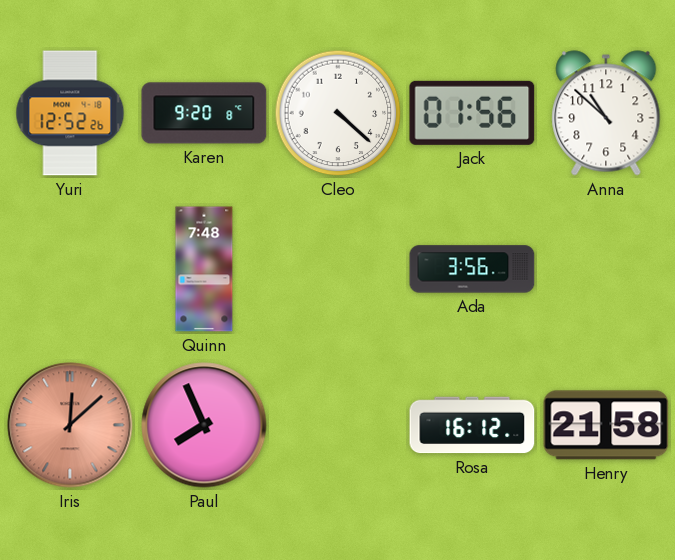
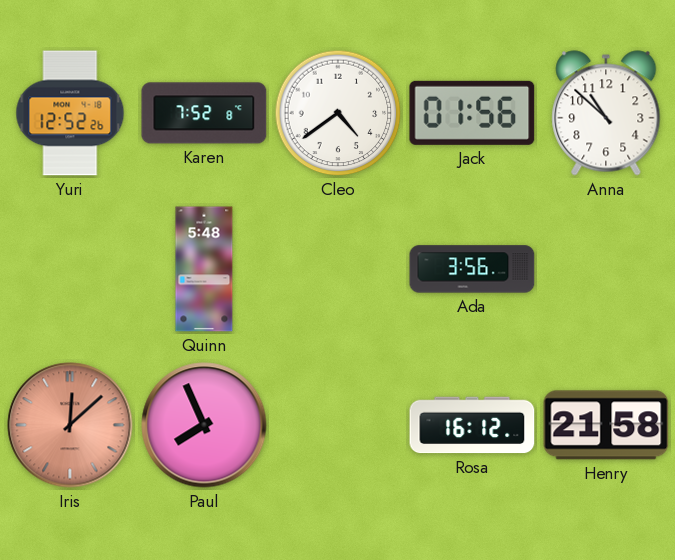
Karen: 9:20 -> 7:52 (204, 113)
Cleo: 4:22 -> 4:39 (338, 113)
Quinn: 7:48 -> 5:48 (204, 269)
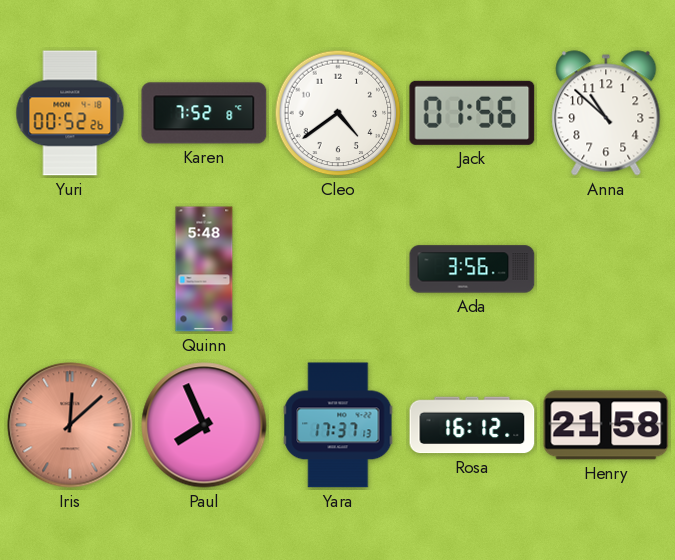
Yuri: 12:52 -> 00:52 (70, 113)
Yara: none -> 17:37 (338, 425)
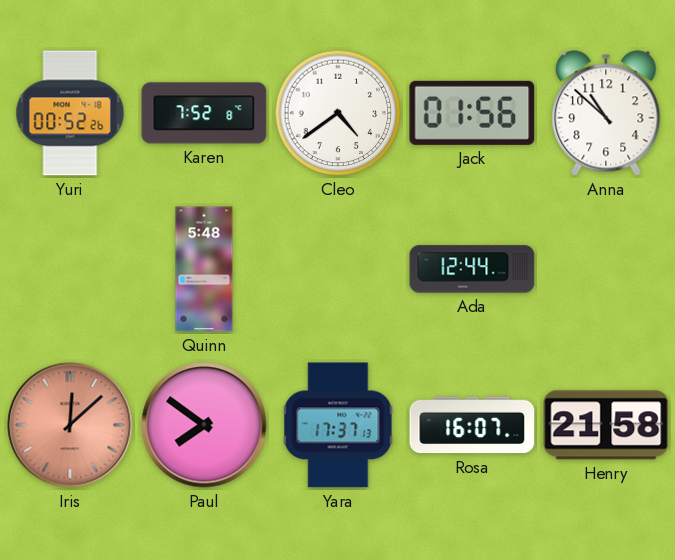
Ada: 3:56 -> 12:44 (472, 269)
Paul: 7:56 -> 7:51 (204, 425)
Rosa: 16:12 -> 16:07 (472, 425)
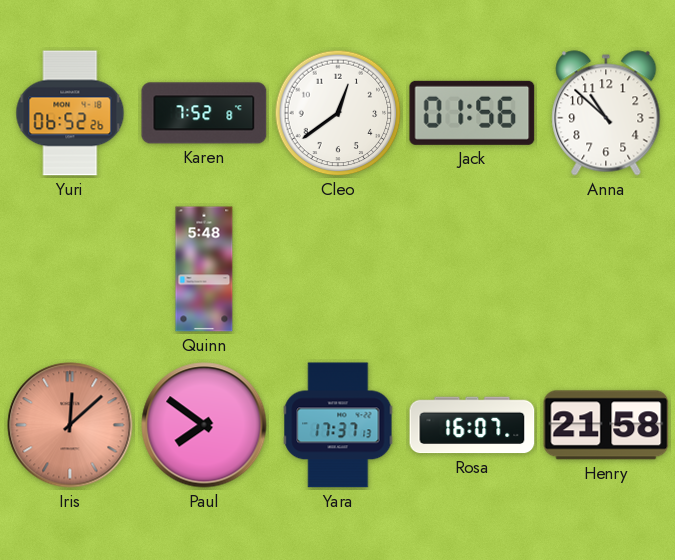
Yuri: 00:52 -> 06:52 (70, 113)
Cleo: 4:39 -> 12:39 (338, 113)
Ada: 12:44 -> none (472, 269)
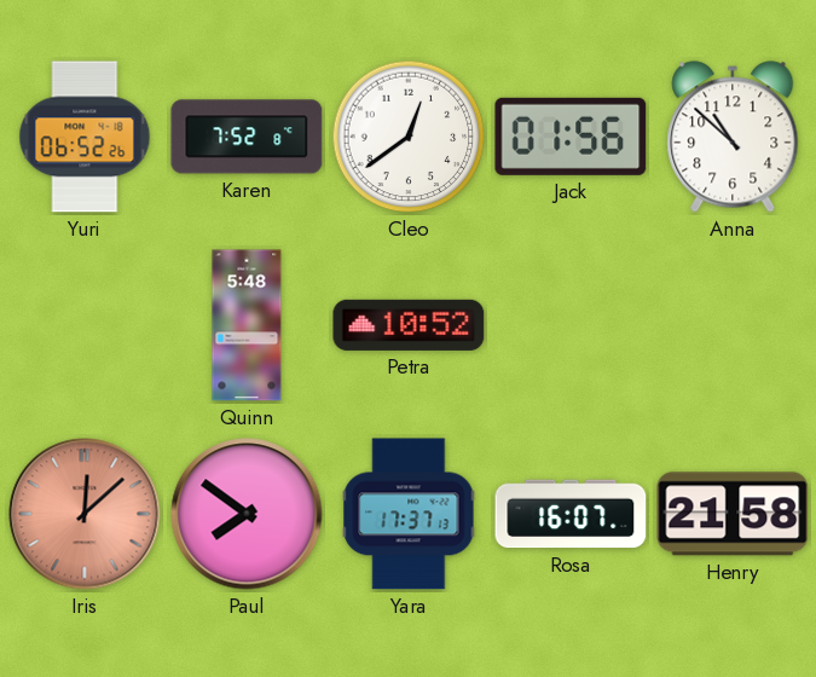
Petra: none -> 10:52 (409, 325)
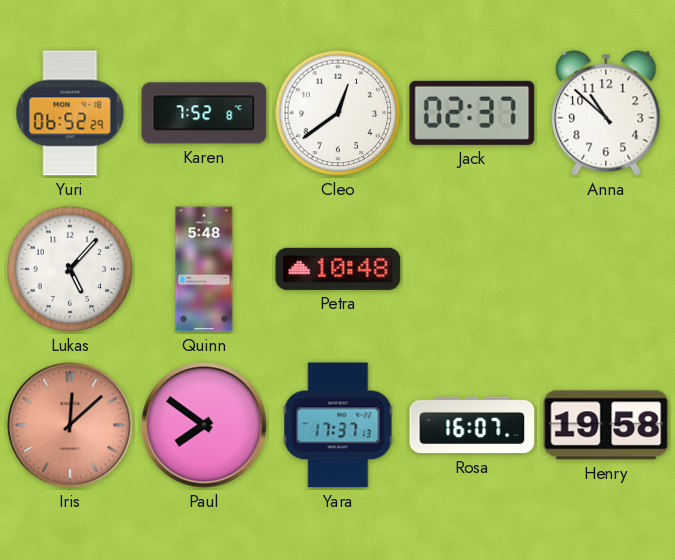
Yuri: 06:52:26 -> 06:52:29 (70, 113)
Jack: 01:56 -> 02:37 (472, 113)
Lukas: none -> 5:07 (70, 269)
Petra: 10:52 -> 10:48 (338, 269)
Henry: 21:58 -> 19:58 (606, 425)
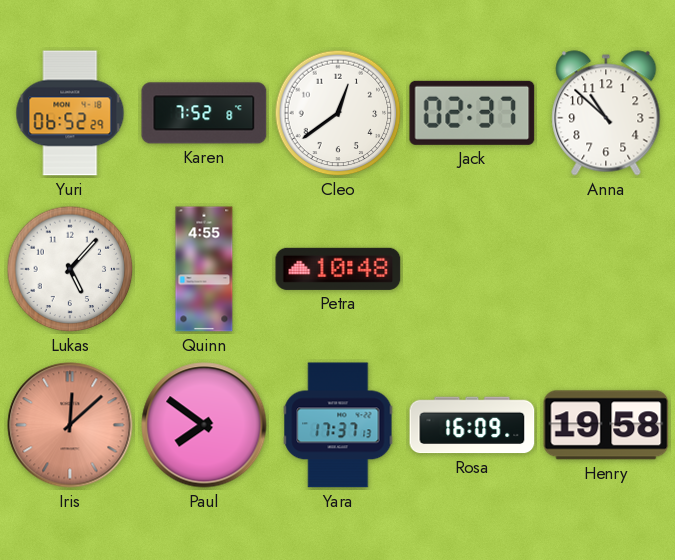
Quinn: 5:48 -> 4:55 (204, 269)
Rosa: 16:07 -> 16:09 (472, 425)
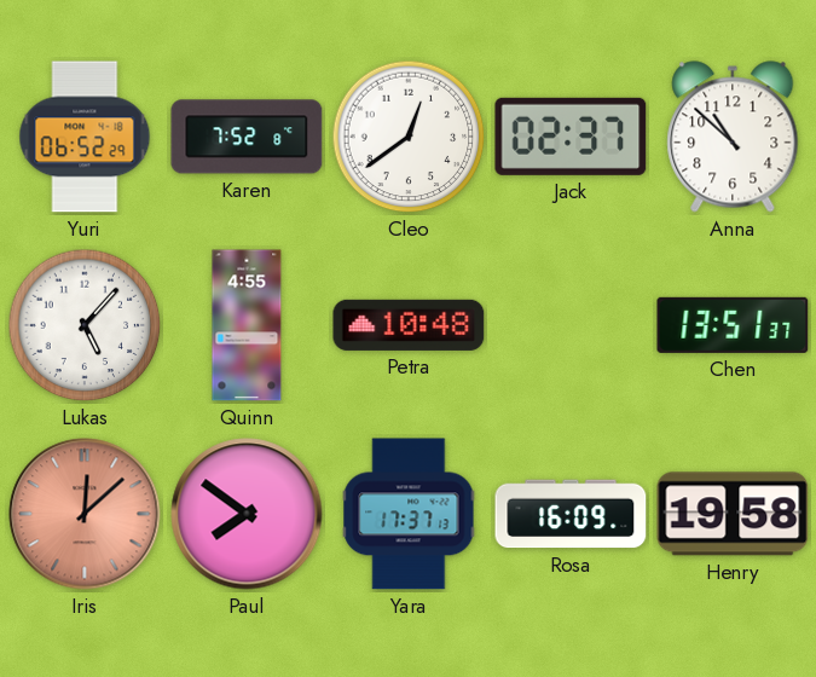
Chen: none -> 13:51 (733, 325)
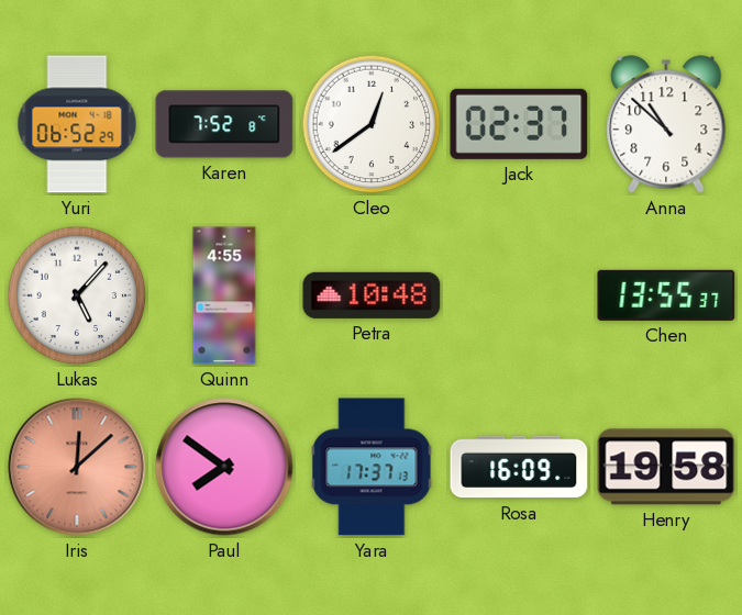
Chen: 13:51 -> 13:55 (666, 295)
